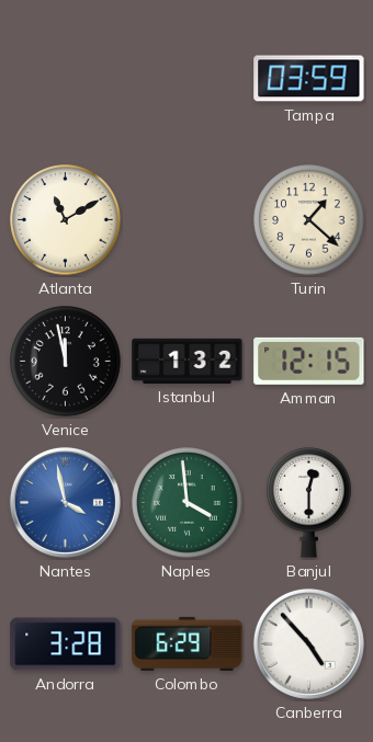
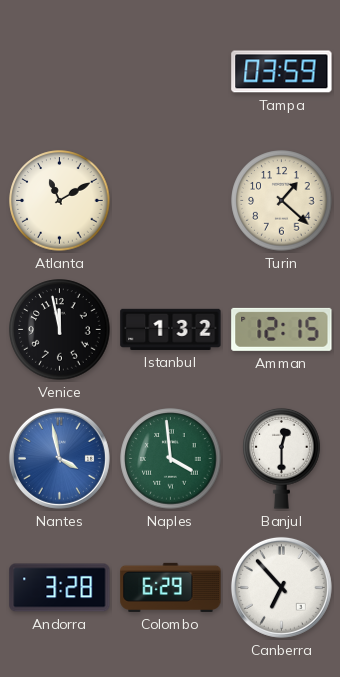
Canberra: 4:53 -> 6:53 (281, 587)
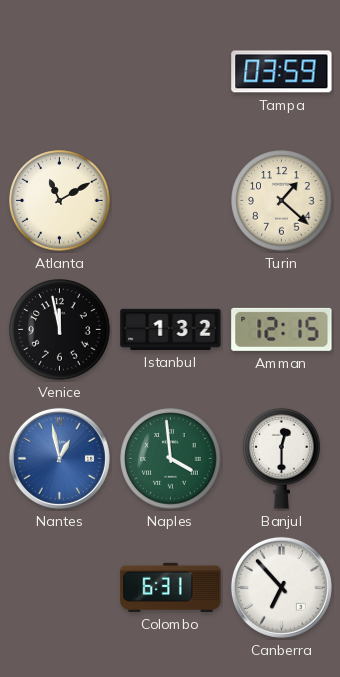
Nantes: 3:58 -> 12:58 (59, 458)
Andorra: 3:28 -> none (60, 588)
Colombo: 6:29 -> 6:31 (171, 587)
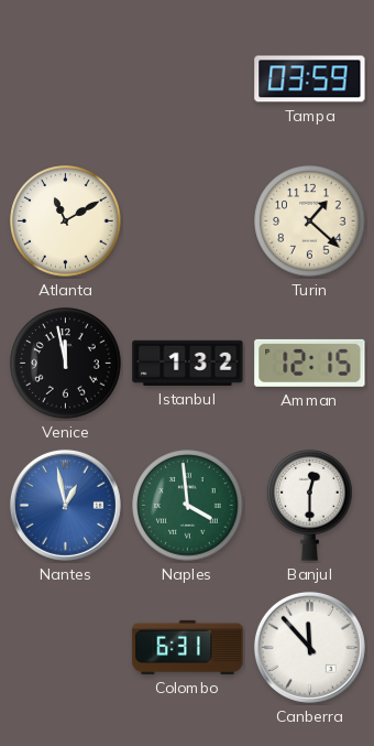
Canberra: 6:53 -> 11:53 (309, 647)
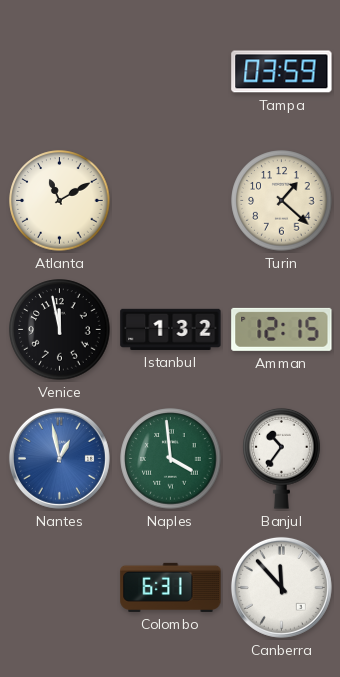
Banjul: 12:30 -> 10:36 (282, 458)
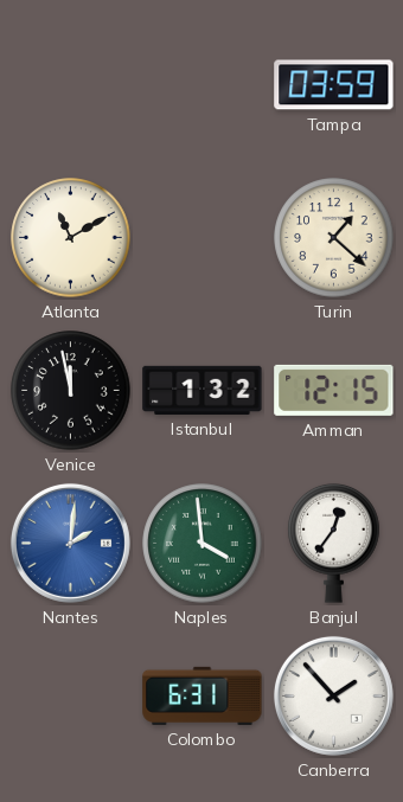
Nantes: 12:58 -> 2:01 (70, 543)
Banjul: 10:36 -> 12:36 (334, 543)
Canberra: 11:53 -> 1:53 (333, 695)
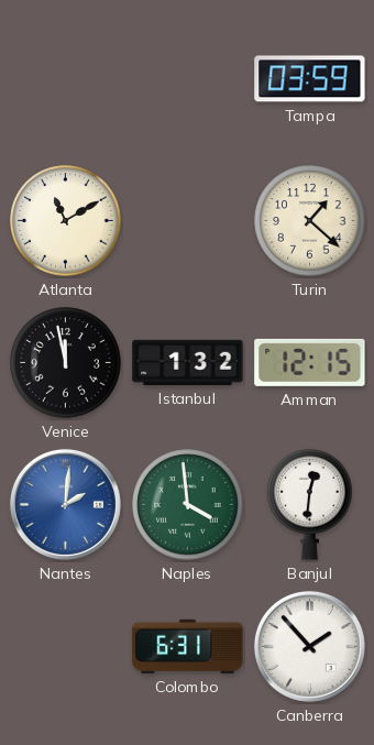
Banjul: 12:36 -> 12:31 (310, 504)
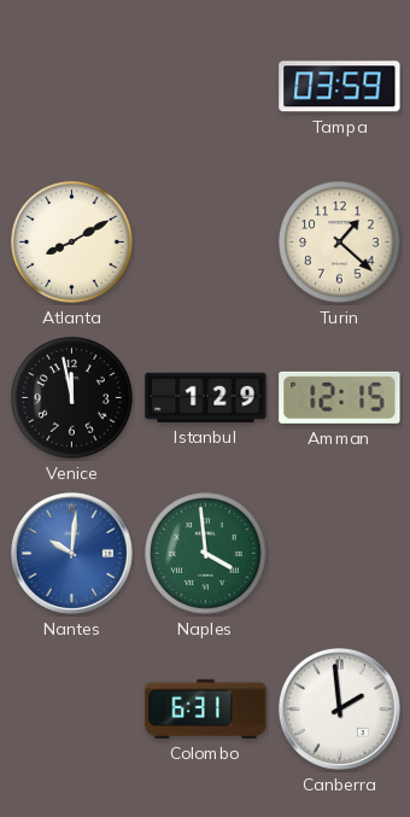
Atlanta: 11:10 -> 8:10 (72, 243)
Istanbul: 1:32 -> 1:29 (206, 397)
Nantes: 2:01 -> 10:01 (71, 553)
Banjul: 12:31 -> none (310, 504)
Canberra: 1:53 -> 1:59 (339, 708)
